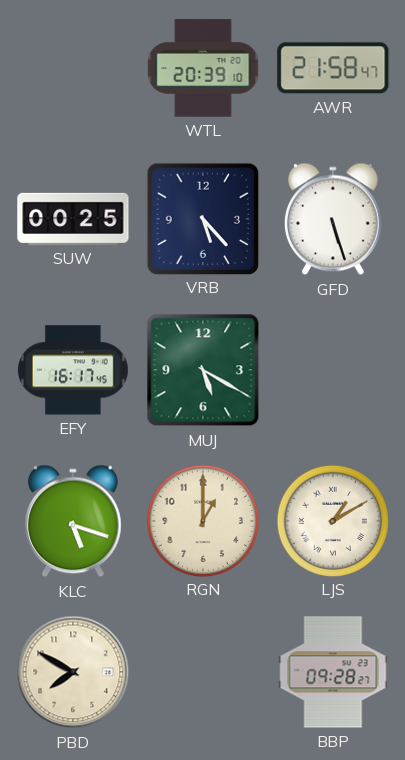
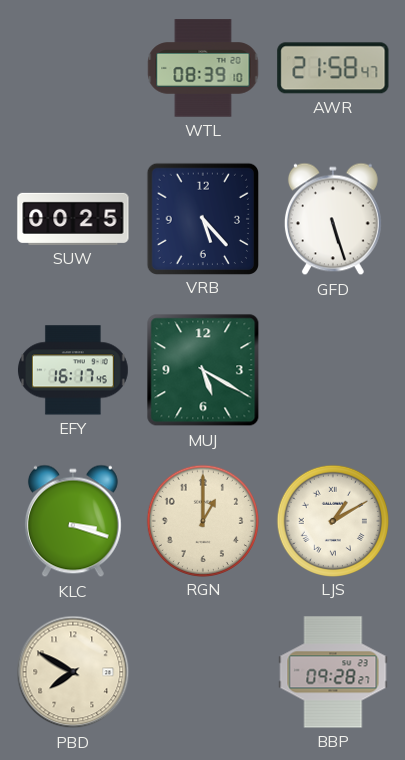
WTL: 20:39 -> 08:39 (203, 68)
KLC: 5:18 -> 3:18 (73, 521)
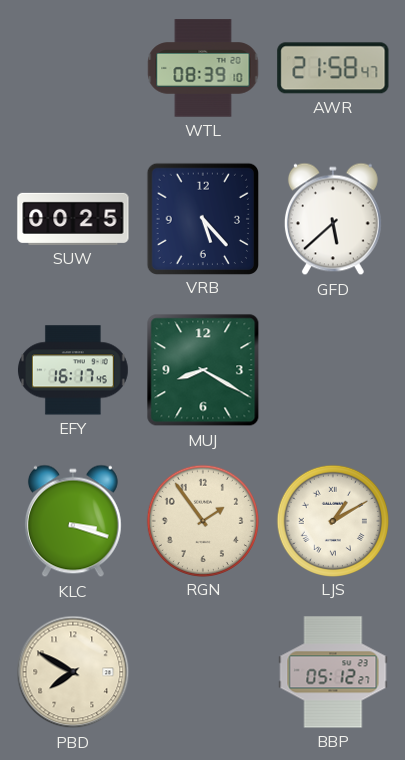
GFD: 5:27 -> 5:38 (333, 219)
MUJ: 5:20 -> 8:20 (203, 370)
RGN: 1:00 -> 1:54 (202, 520)
BBP: 09:28 -> 05:12 (333, 672)
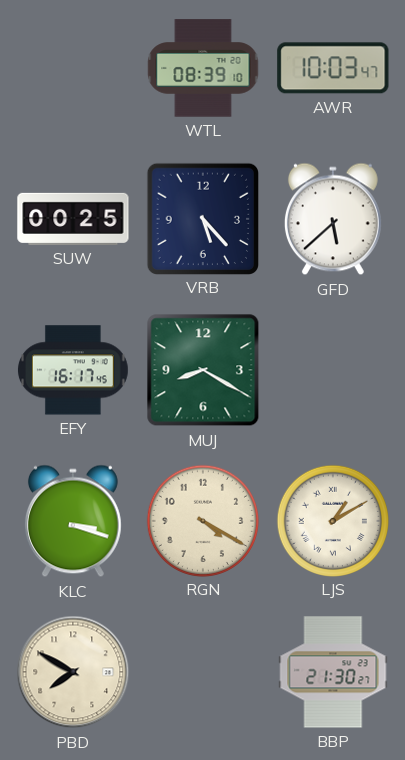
AWR: 21:58 -> 10:03 (333, 68)
RGN: 1:54 -> 4:20 (202, 520)
BBP: 05:12 -> 21:30 (333, 672)
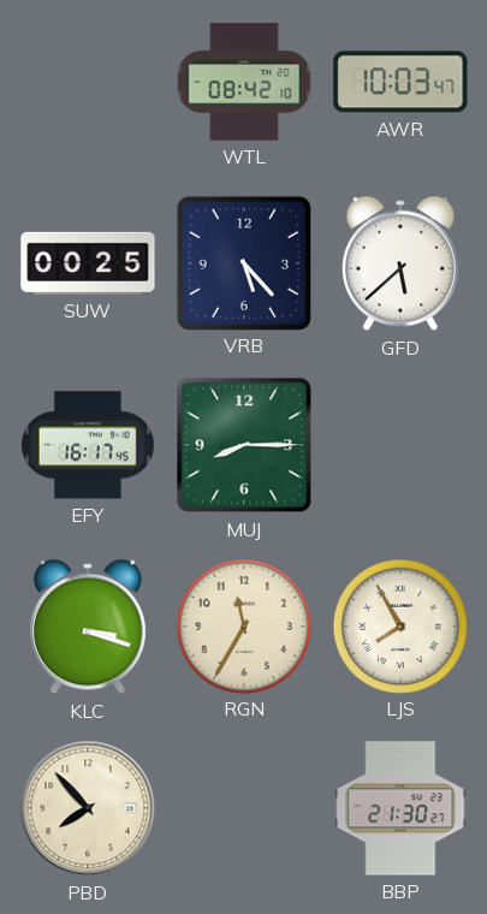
WTL: 08:39 -> 08:42 (244, 82)
MUJ: 8:20 -> 8:15 (244, 445)
RGN: 4:20 -> 11:35 (243, 625)
LJS: 1:10 -> 7:55 (399, 625)
PBD: 7:50 -> 7:53 (88, 808)
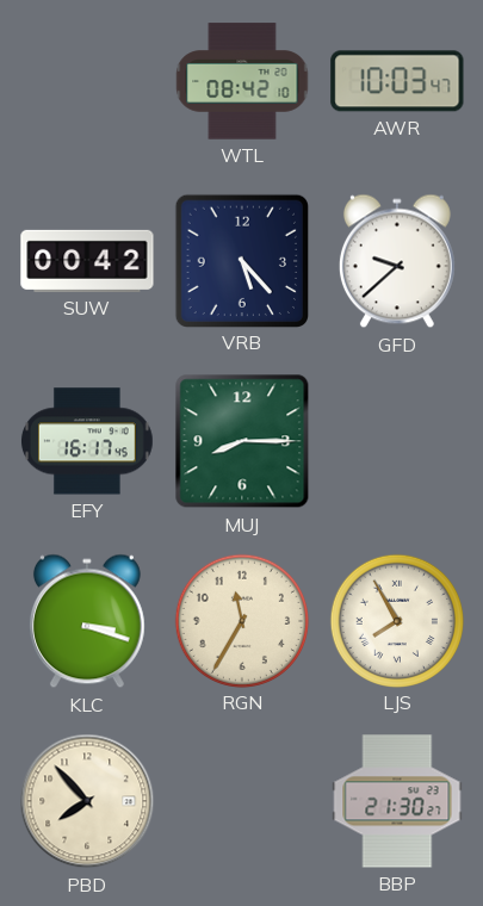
SUW: 00:25 -> 00:42 (87, 261)
GFD: 5:38 -> 9:38 (397, 261)
